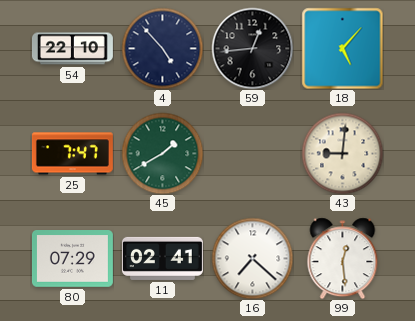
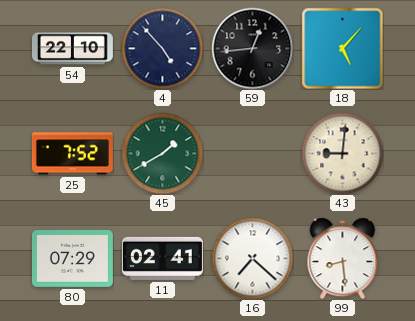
25: 7:47 -> 7:52 (72, 154)
99: 12:29 -> 8:29 (343, 258)
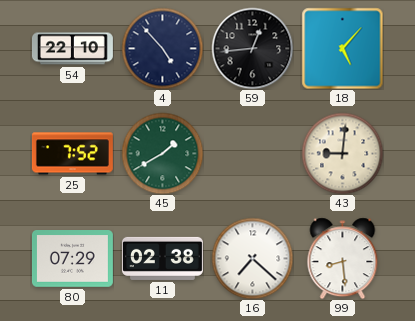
11: 02:41 -> 02:38 (162, 258)
